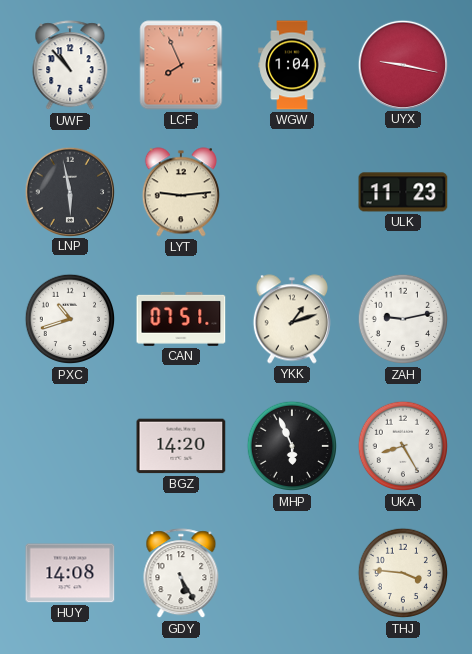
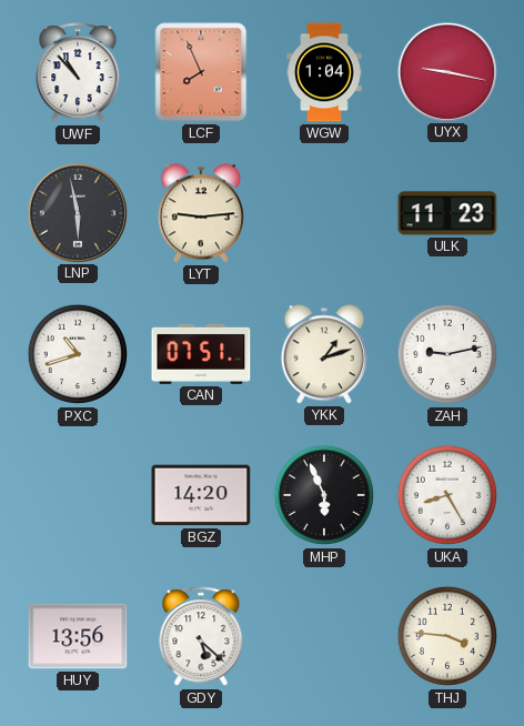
HUY: 14:08 -> 13:56 (78, 636)
GDY: 5:25 -> 5:22 (201, 637)
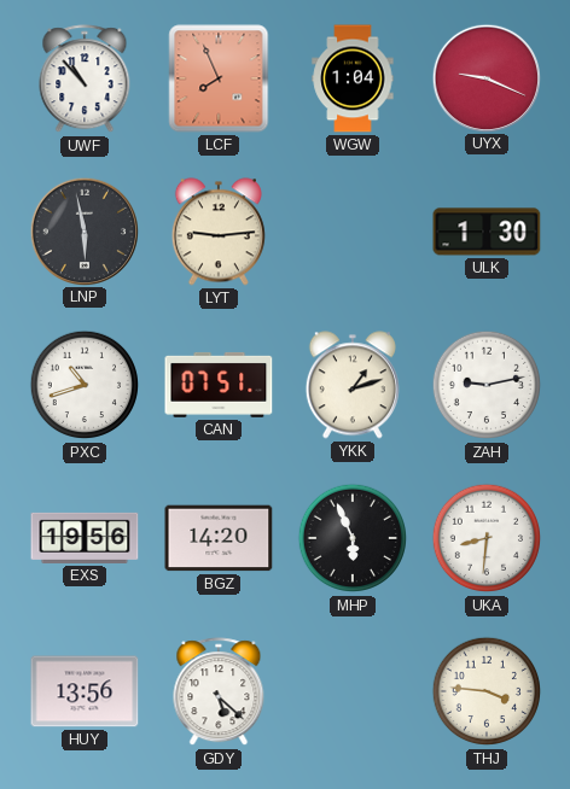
UYX: 9:17 -> 9:19 (485, 77)
ULK: 11:23 -> 1:30 (487, 232)
EXS: none -> 19:56 (85, 538)
UKA: 8:25 -> 8:31 (487, 538)
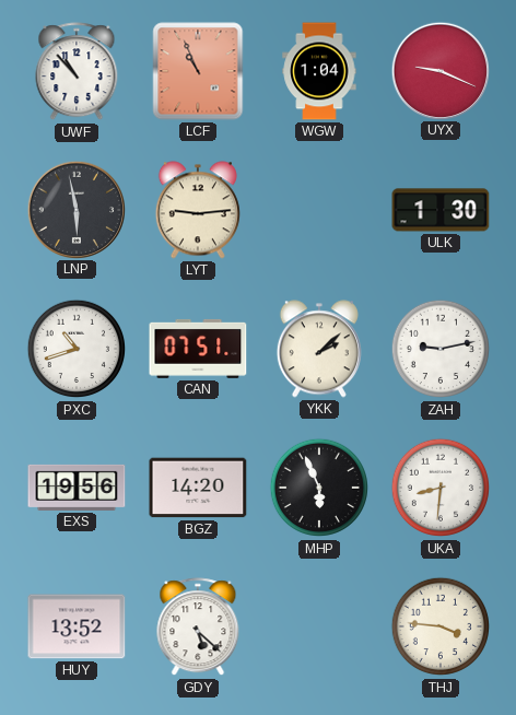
LCF: 7:56 -> 10:56 (198, 71)
YKK: 1:12 -> 2:08 (319, 349)
HUY: 13:56 -> 13:52 (77, 626)
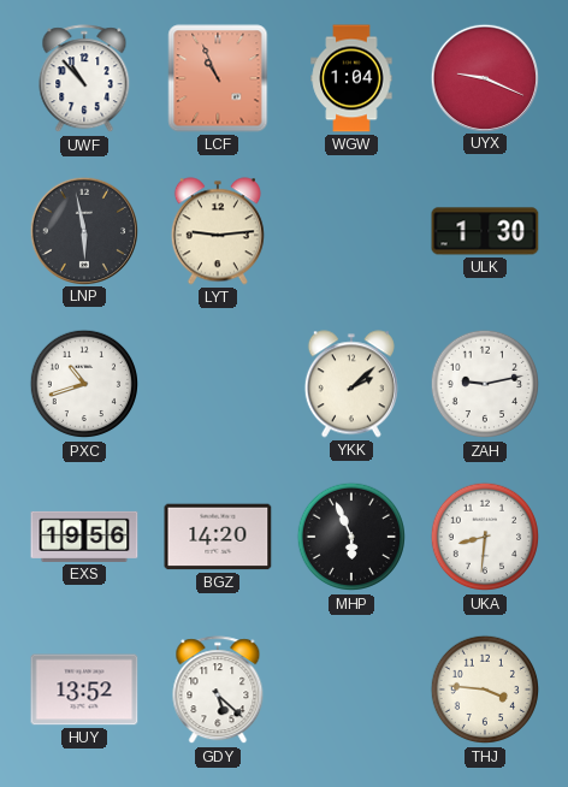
CAN: 07:51 -> none (198, 349)
